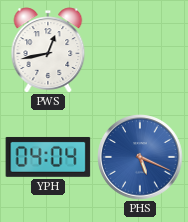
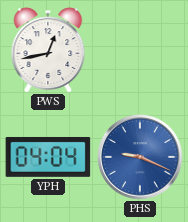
PHS: 5:19 -> 9:19 (140, 157)
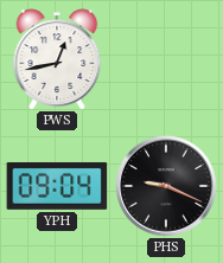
YPH: 04:04 -> 09:04 (57, 186)
PHS dial: blue -> black (166, 186)
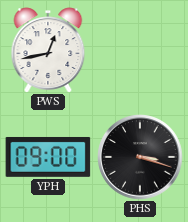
YPH: 09:04 -> 09:00 (48, 157)
PHS: 9:19 -> 3:18 (140, 157)
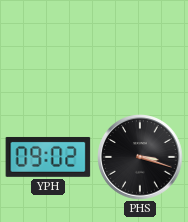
PWS: 12:43 -> none (48, 50)
YPH: 09:00 -> 09:02 (48, 157)
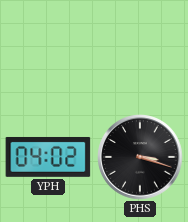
YPH: 09:02 -> 04:02 (48, 157)
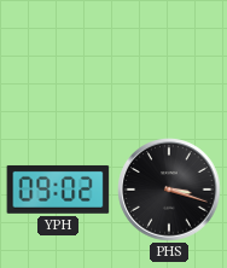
YPH: 04:02 -> 09:02 (58, 190)
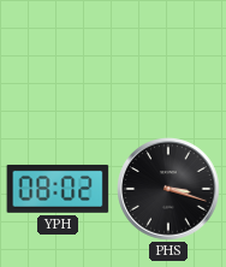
YPH: 09:02 -> 08:02 (58, 189)
